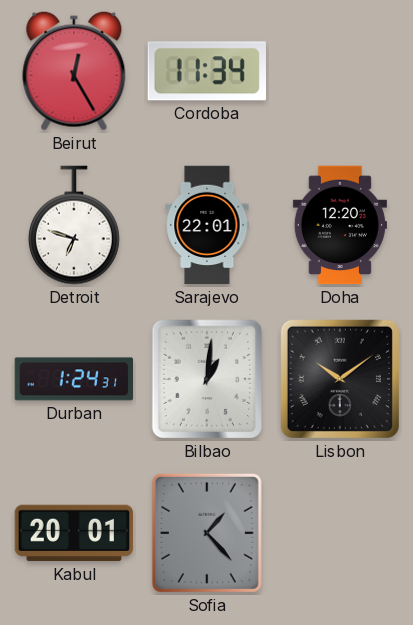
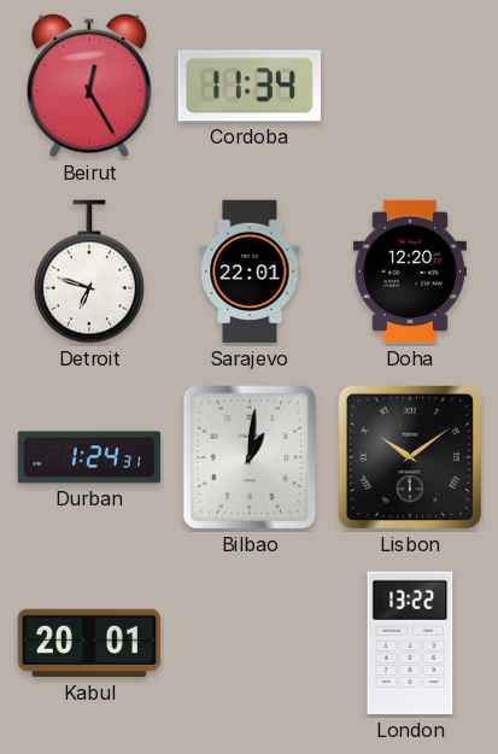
Sofia: 1:23 -> none (207, 533)
London: none -> 13:22 (410, 643)
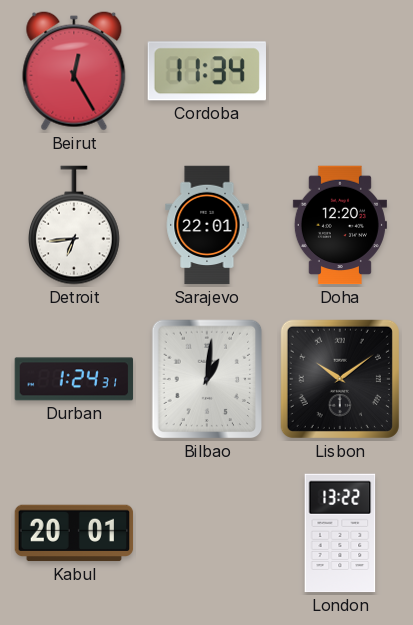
Detroit: 6:48 -> 6:44 (75, 225)
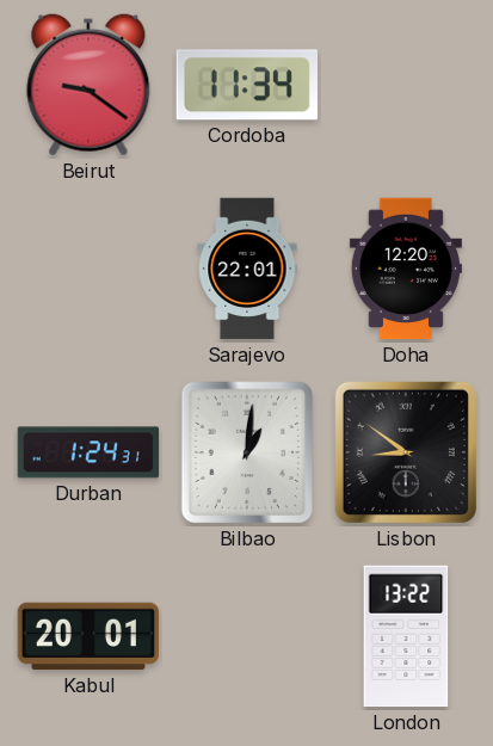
Beirut: 12:25 -> 9:21 (88, 85)
Detroit: 6:44 -> none (75, 225)
Lisbon: 10:09 -> 8:51 (406, 452)
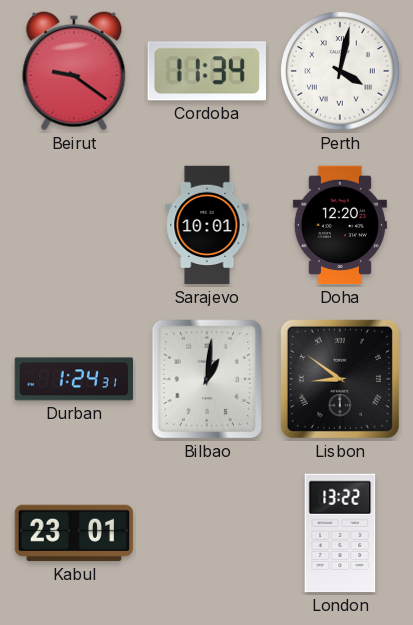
Perth: none -> 4:02 (340, 71)
Sarajevo: 22:01 -> 10:01 (207, 225)
Kabul: 20:01 -> 23:01 (74, 533)
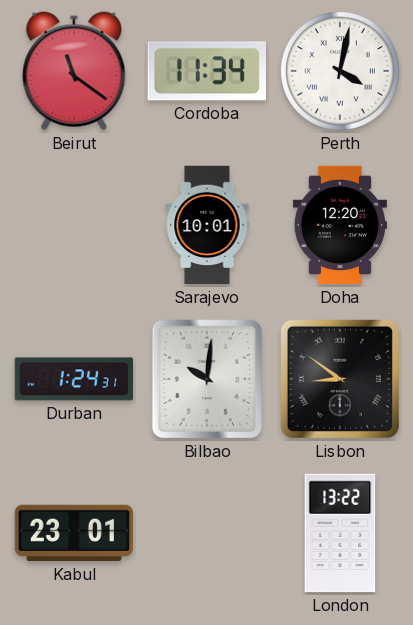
Beirut: 9:21 -> 11:21 (74, 71)
Bilbao: 1:01 -> 10:01 (207, 379)
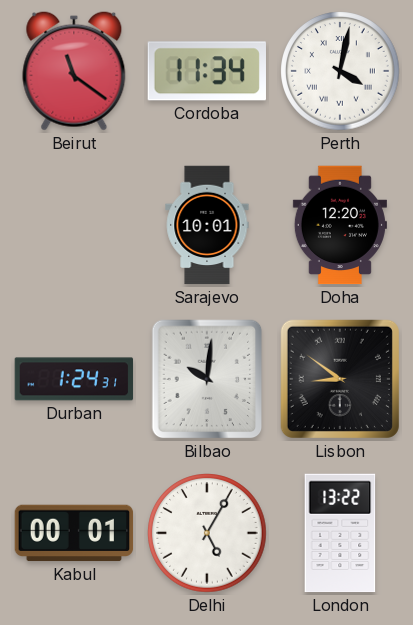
Kabul: 23:01 -> 00:01 (74, 533)
Delhi: none -> 5:05 (207, 533)
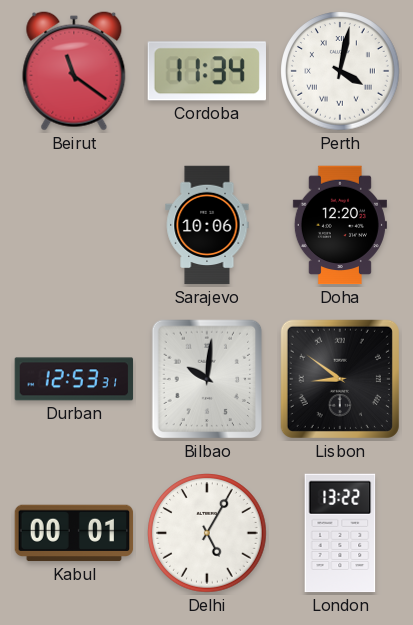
Sarajevo: 10:01 -> 10:06 (207, 225)
Durban: 1:24 -> 12:53 (74, 379)
